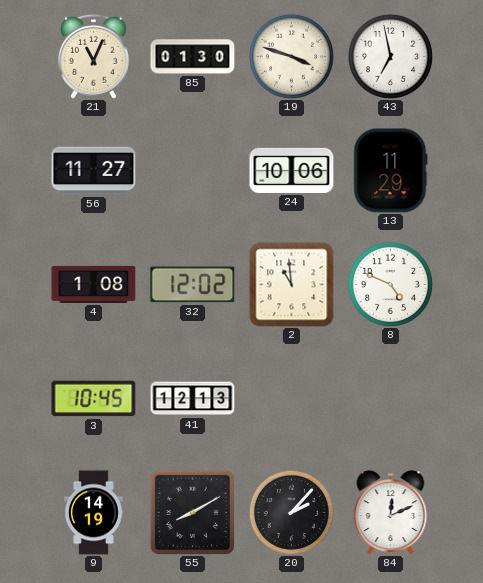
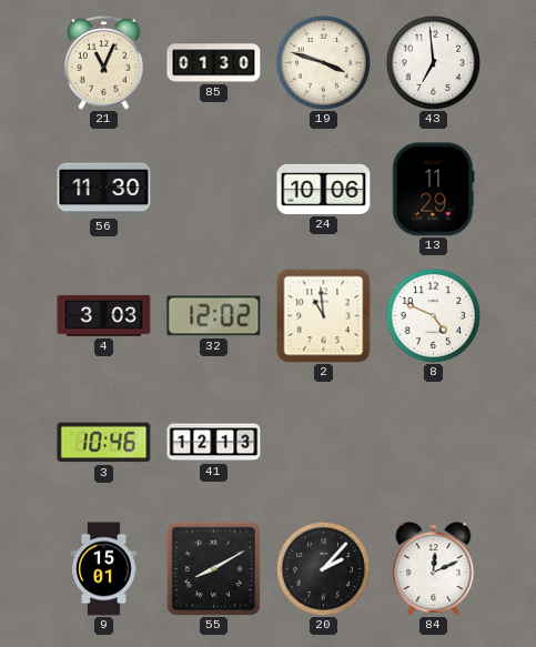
43: 6:58 -> 6:59 (433, 62)
56: 11:27 -> 11:30 (104, 190)
4: 1:08 -> 3:03 (104, 315)
3: 10:45 -> 10:46 (104, 443)
9: 14:19 -> 15:01 (104, 569)
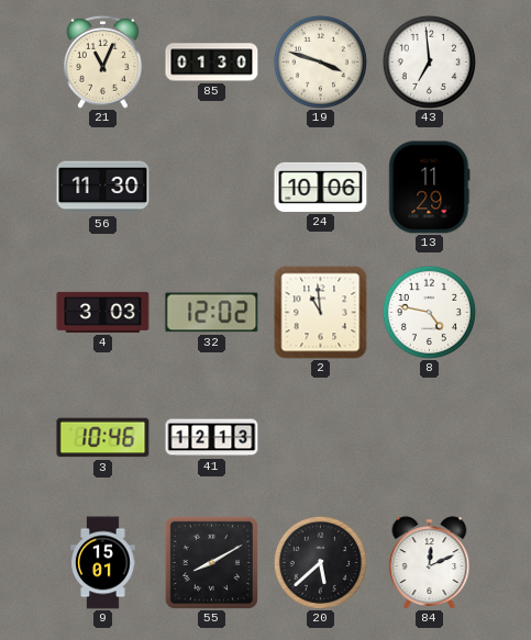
8: 4:49 -> 4:47 (429, 312)
20: 2:07 -> 5:38 (320, 562)
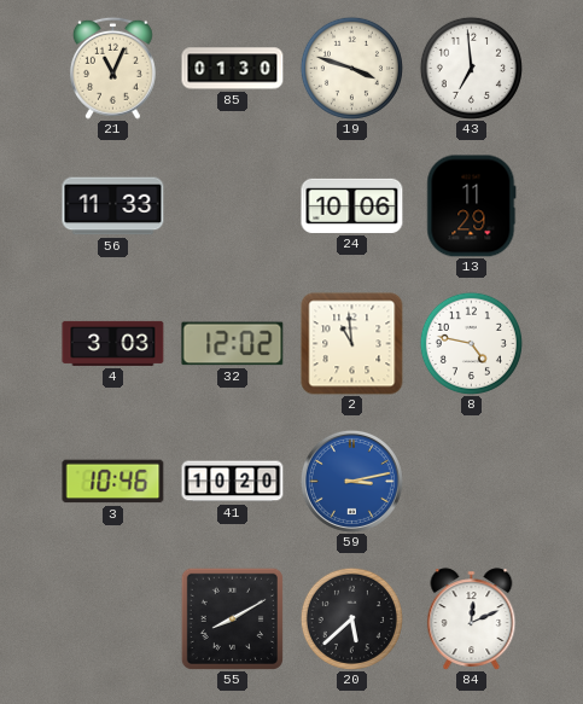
56: 11:30 -> 11:33 (113, 206)
41: 12:13 -> 10:20 (233, 482)
59: none -> 3:13 (351, 481)
9: 15:01 -> none (103, 563)
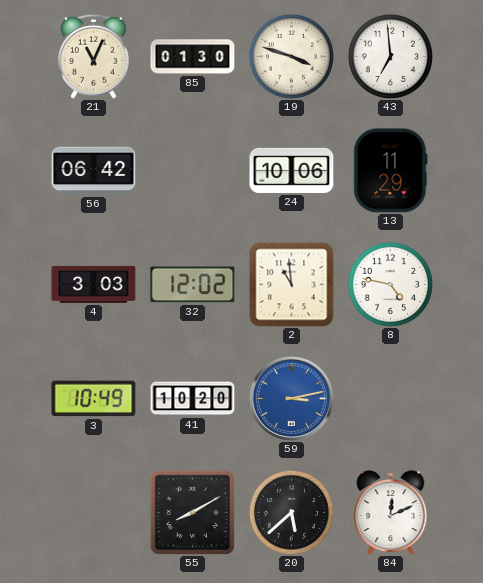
56: 11:33 -> 06:42 (94, 171)
3: 10:46 -> 10:49 (94, 399)
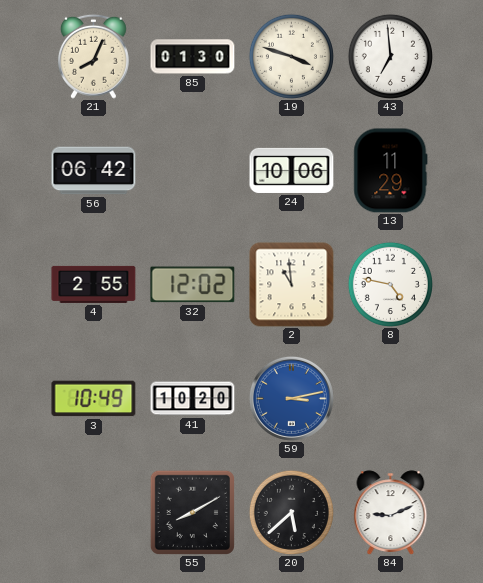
21: 11:04 -> 8:04 (93, 56)
4: 3:03 -> 2:55 (94, 284)
84: 12:11 -> 9:11 (391, 512)
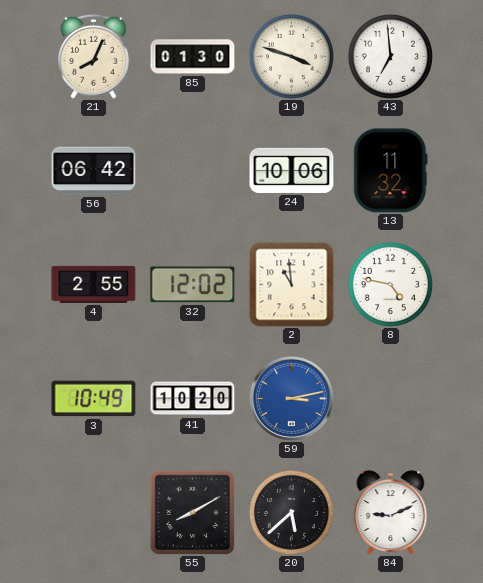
13: 11:29 -> 11:32 (391, 171)
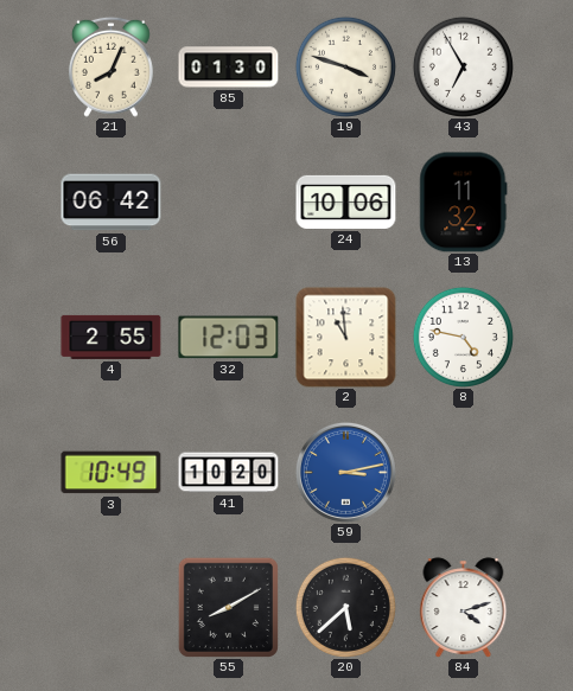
43: 6:59 -> 6:55 (463, 66)
32: 12:02 -> 12:03 (229, 338)
84: 9:11 -> 4:12 (464, 607)
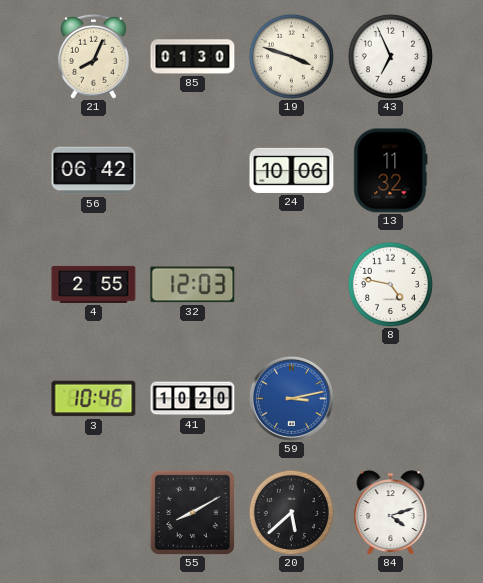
43: 6:55 -> 6:56 (390, 56)
2: 10:59 -> none (346, 338)
3: 10:49 -> 10:46 (94, 399)
